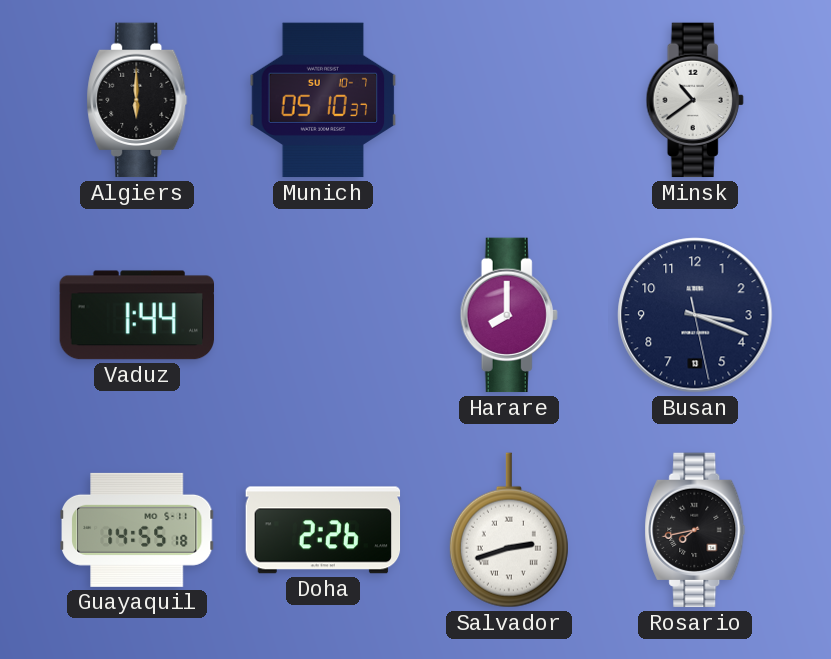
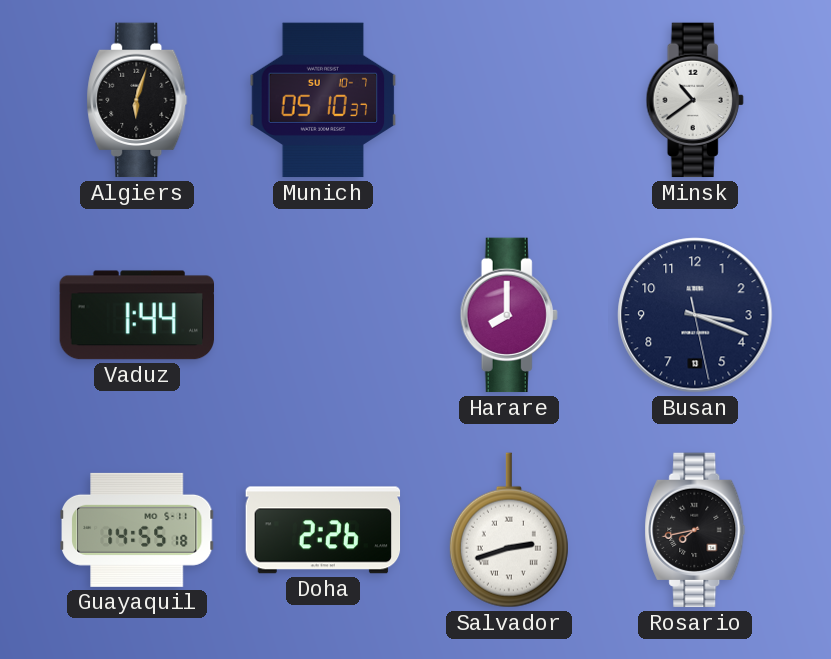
Algiers: 6:00 -> 6:03 (137, 100)
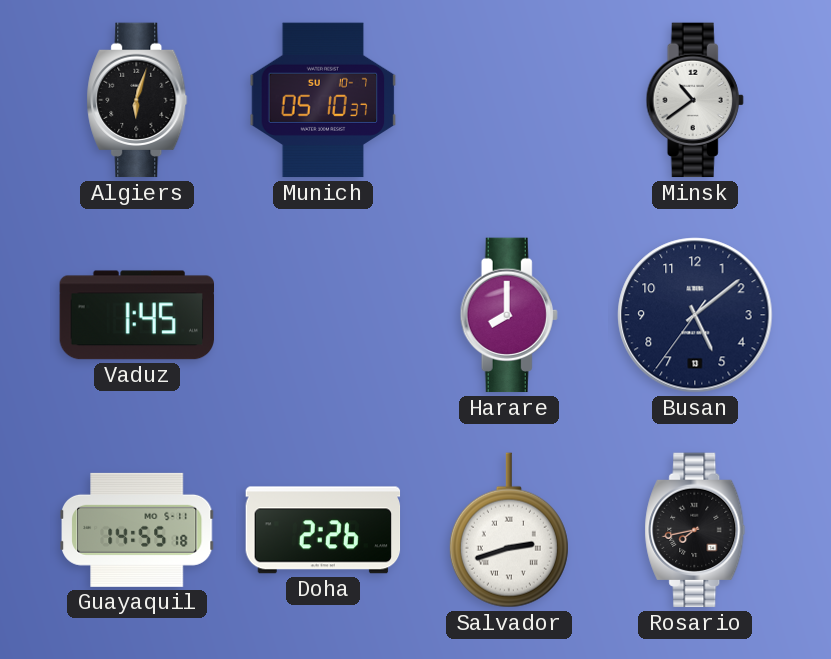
Vaduz: 1:44 -> 1:45 (136, 315)
Busan: 3:18 -> 5:08 (695, 315)
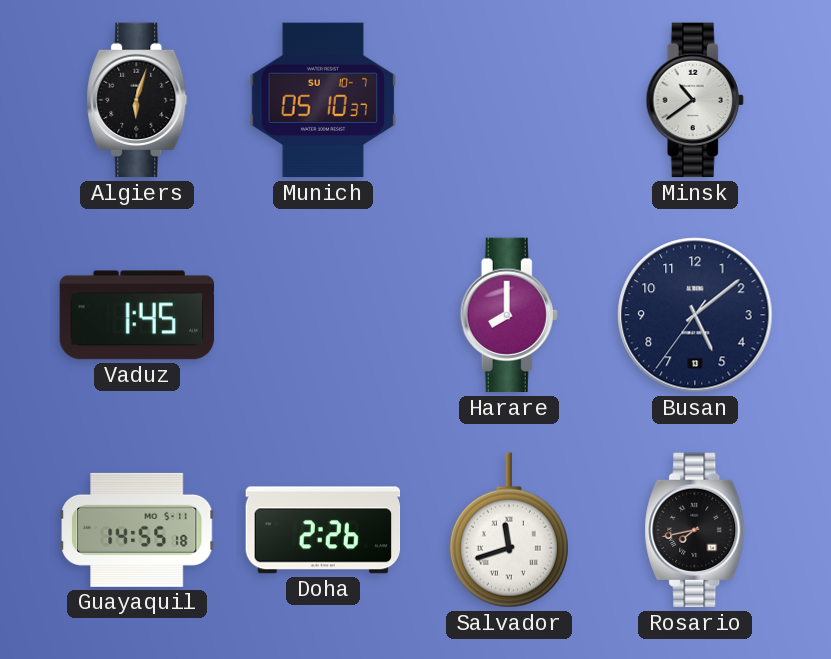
Salvador: 2:42 -> 11:42 (509, 530)
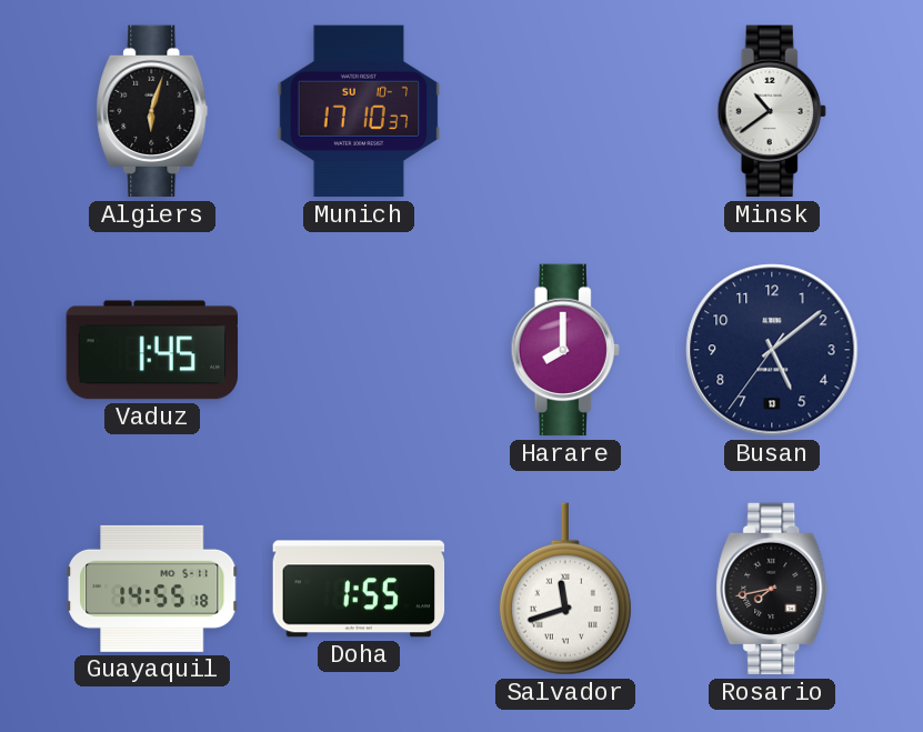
Munich: 05:10 -> 17:10 (359, 111)
Doha: 2:26 -> 1:55 (359, 589)
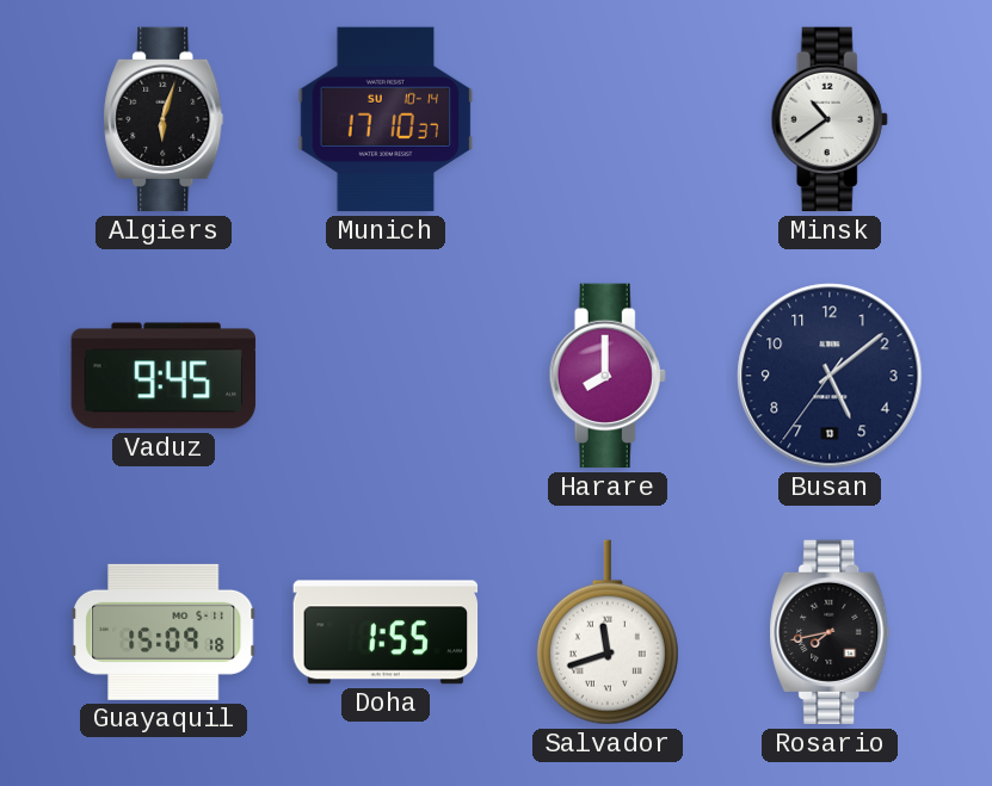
Munich date: SU 10-7 -> SU 10-14 (386, 119)
Vaduz: 1:45 -> 9:45 (162, 376)
Guayaquil: 14:55 -> 15:09 (165, 632)
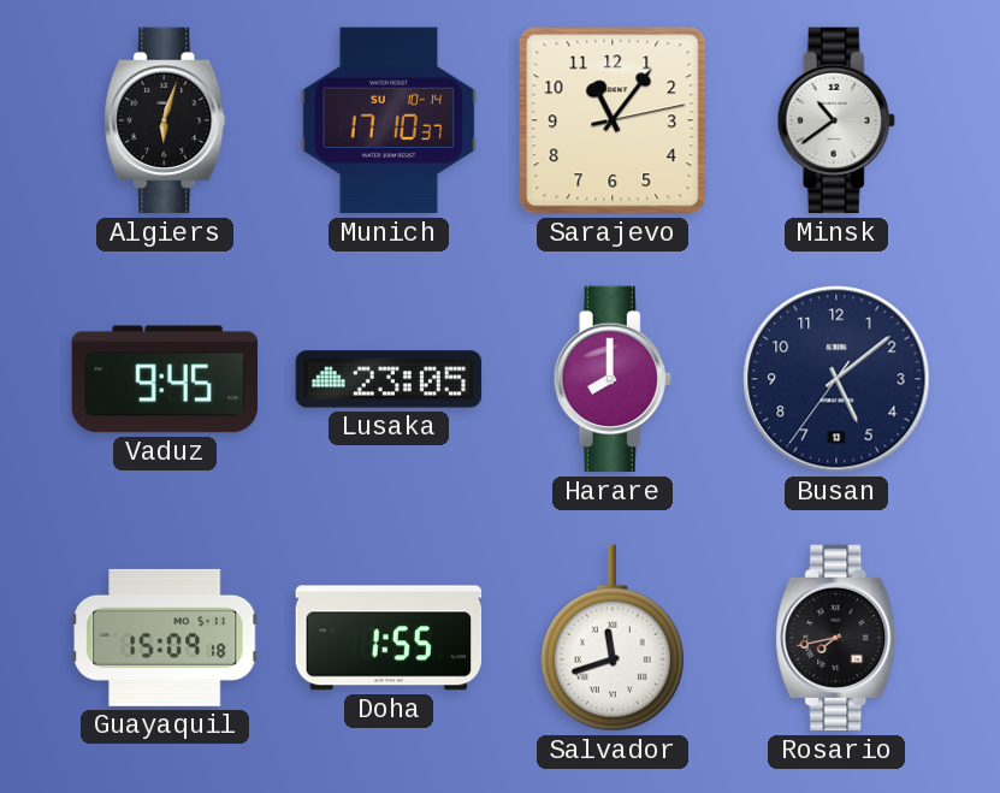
Sarajevo: none -> 11:06 (613, 120)
Lusaka: none -> 23:05 (389, 379)
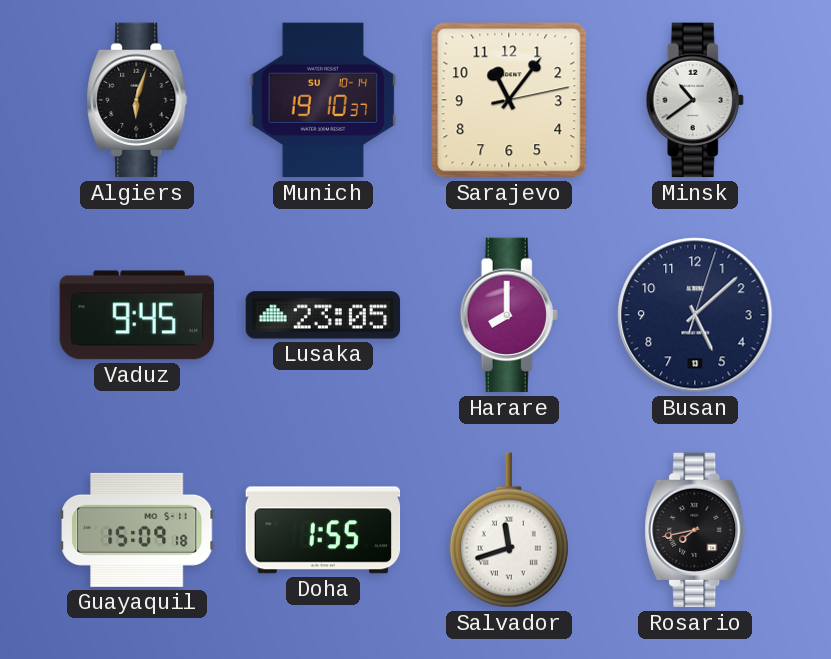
Munich: 17:10 -> 19:10 (323, 100)
Busan: 5:08:36 -> 5:08:03 (695, 315)
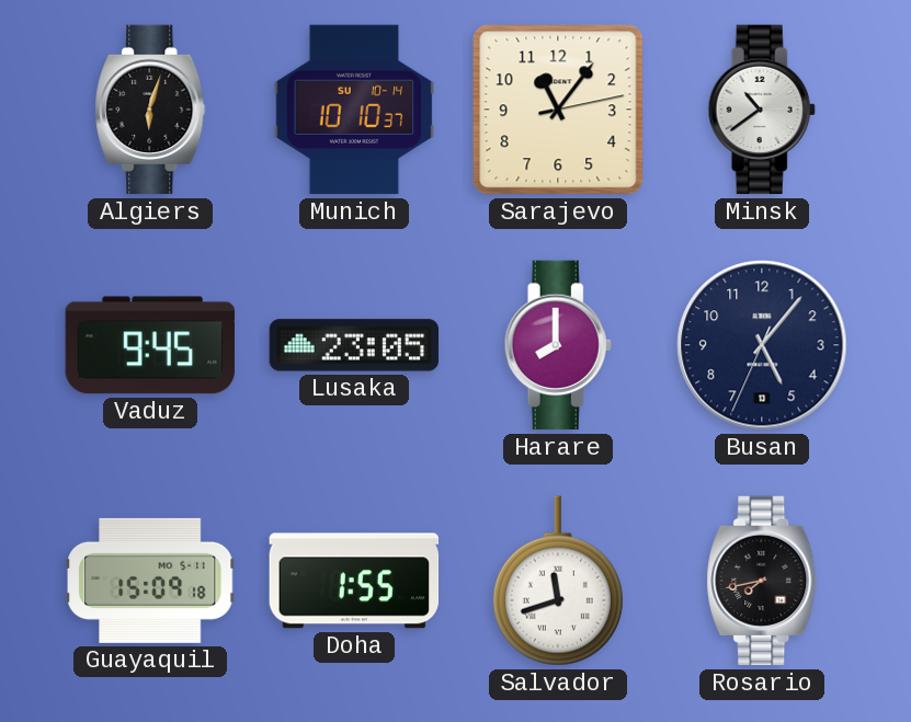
Munich: 19:10 -> 10:10 (354, 110)
Busan: 5:08 -> 5:06 (762, 345)
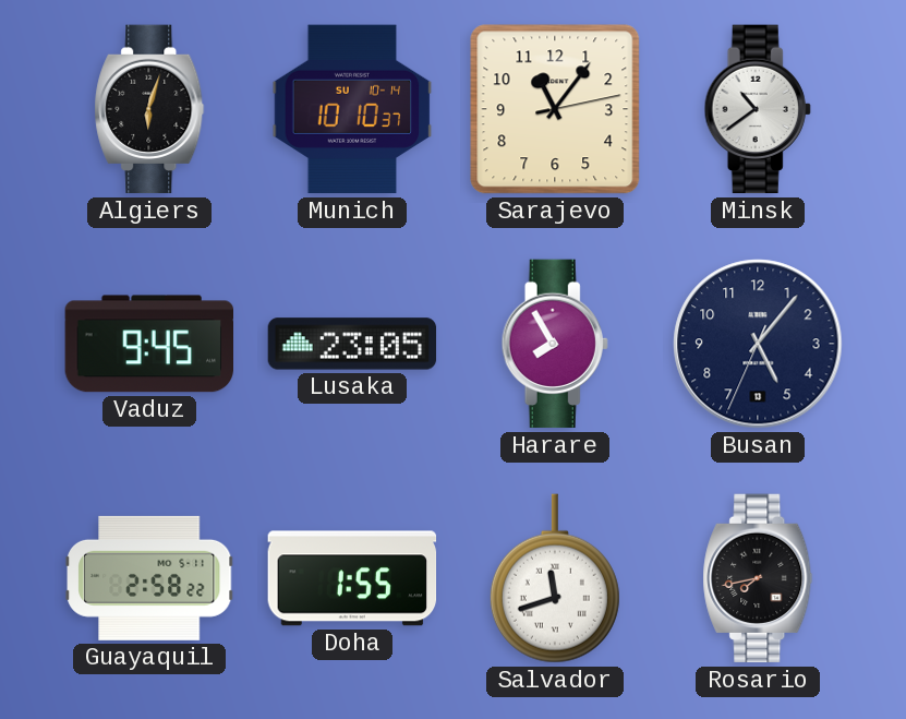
Harare: 8:00 -> 7:55 (555, 344)
Guayaquil: 15:09 -> 2:58 (150, 578)
